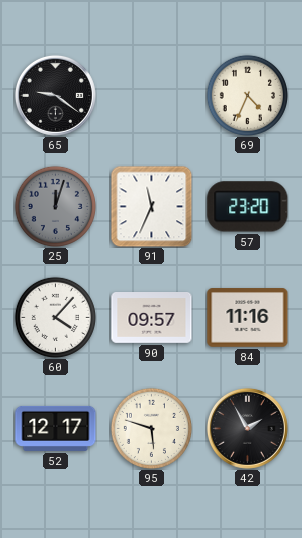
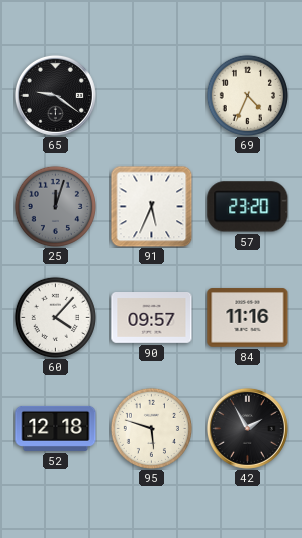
91: 11:34 -> 5:34 (151, 206)
52: 12:17 -> 12:18 (56, 428)
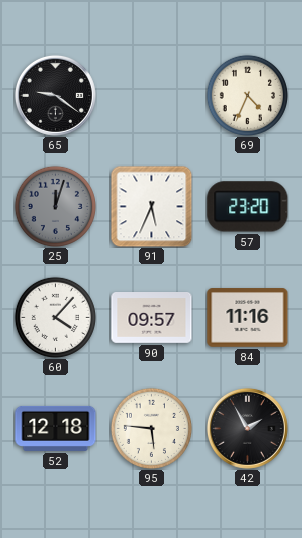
95: 5:48 -> 5:46 (151, 428)
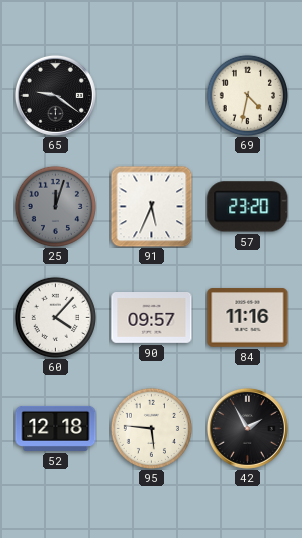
69: 4:34 -> 4:32 (247, 95)
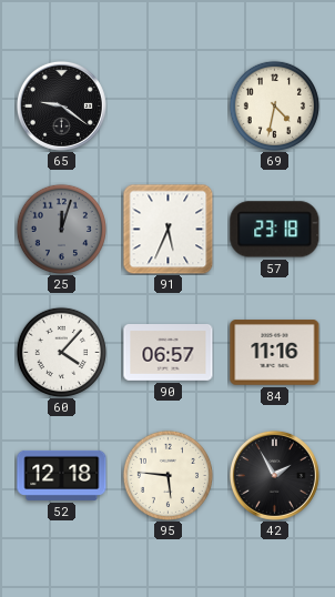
57: 23:20 -> 23:18 (275, 230)
90: 09:57 -> 06:57 (169, 353)
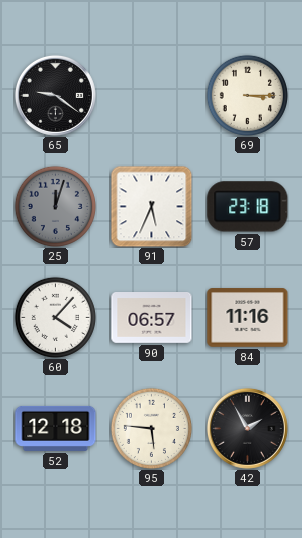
69: 4:32 -> 3:15 (247, 95)
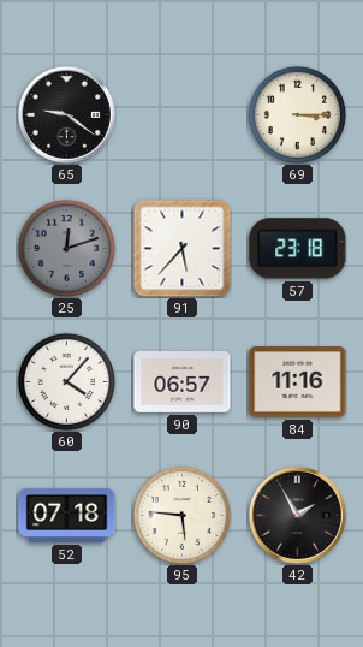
25: 12:03 -> 12:12 (66, 248)
91: 5:34 -> 5:37 (181, 248)
52: 12:18 -> 07:18 (67, 515)
